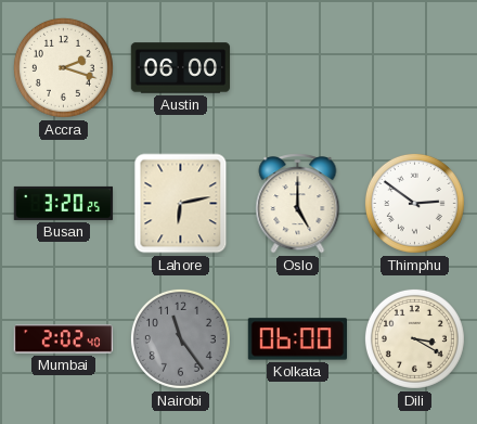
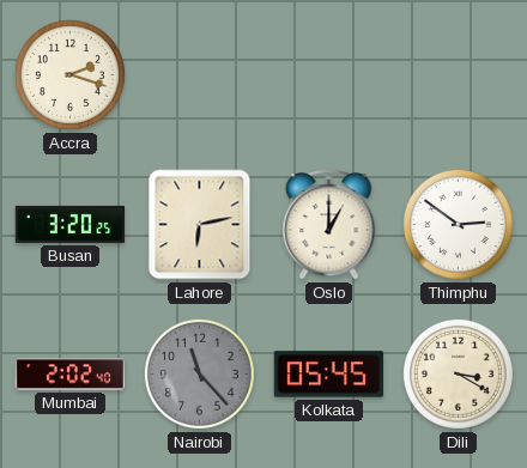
Austin: 06:00 -> none (181, 68)
Oslo: 5:00 -> 1:00 (329, 225)
Nairobi: 11:24 -> 11:23 (199, 373)
Kolkata: 06:00 -> 05:45 (329, 375)
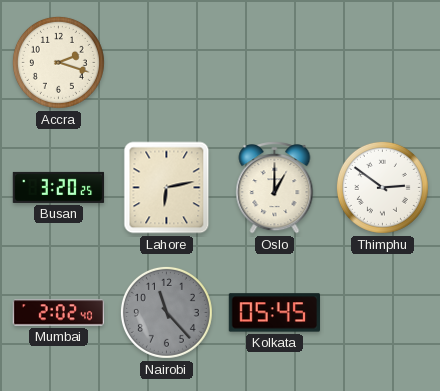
Dili: 3:20 -> none (458, 373)
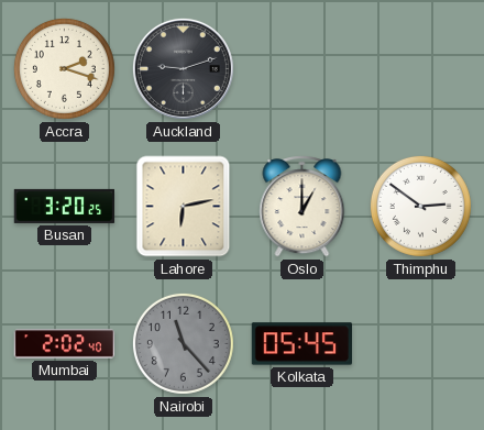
Auckland: none -> 9:12 (183, 68)
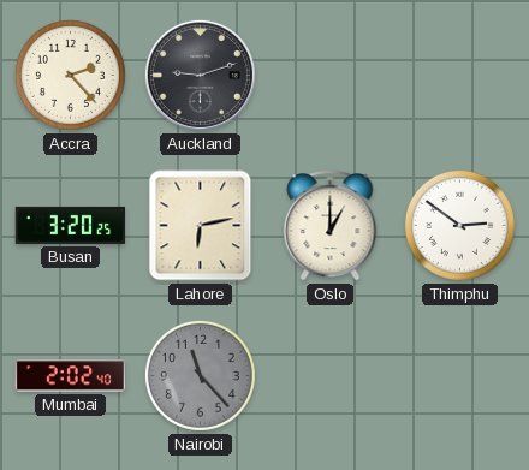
Accra: 2:18 -> 2:23 (70, 75)
Kolkata: 05:45 -> none (302, 344)
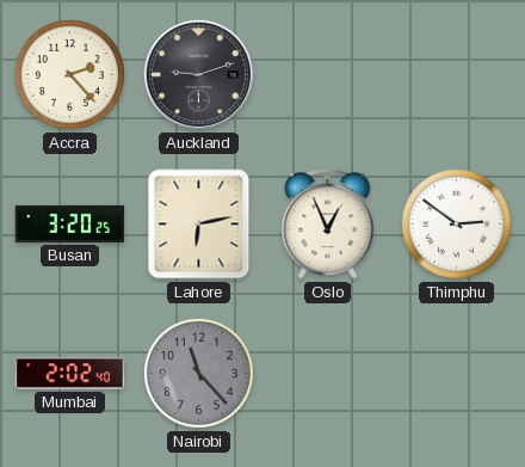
Oslo: 1:00 -> 12:56 (328, 225)
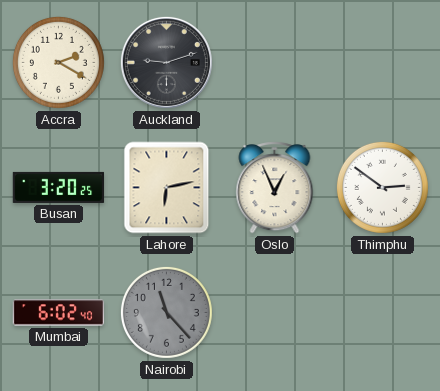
Accra: 2:23 -> 2:20 (58, 62)
Mumbai: 2:02 -> 6:02 (59, 313)
